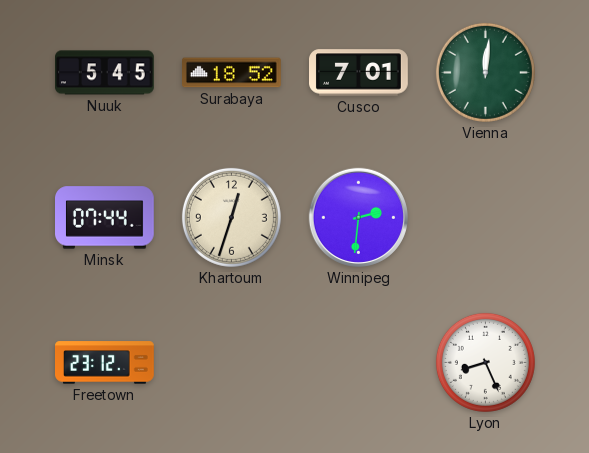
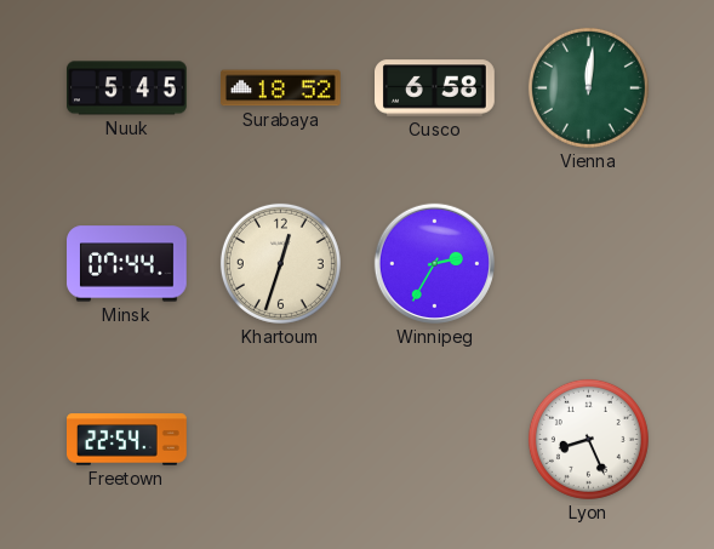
Cusco: 7:01 -> 6:58 (435, 88)
Winnipeg: 2:31 -> 2:35 (434, 263)
Freetown: 23:12 -> 22:54 (127, 440)
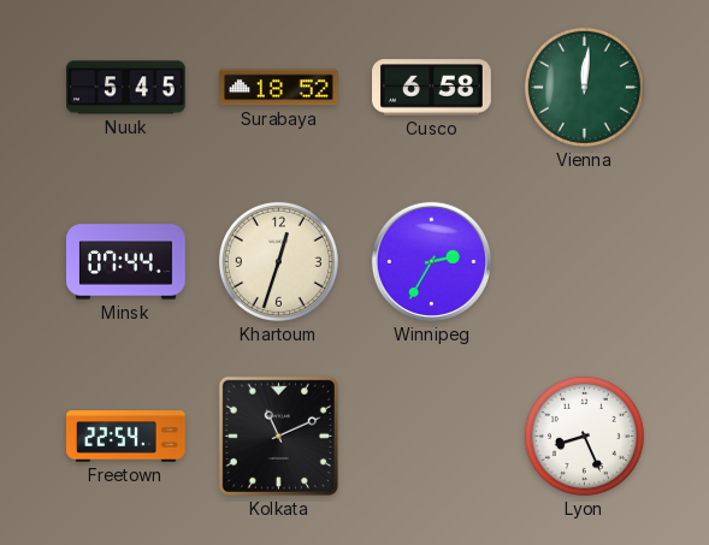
Kolkata: none -> 11:11 (278, 436)
